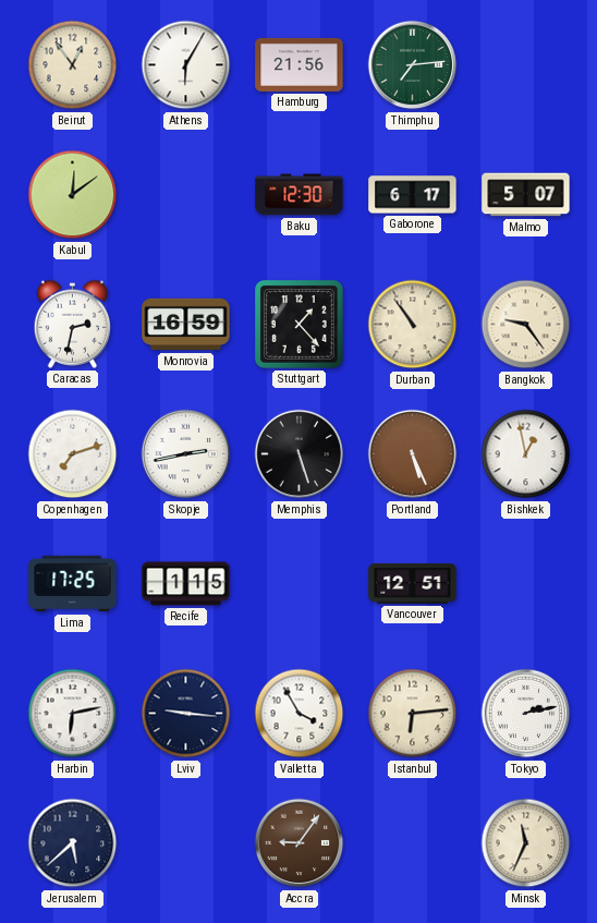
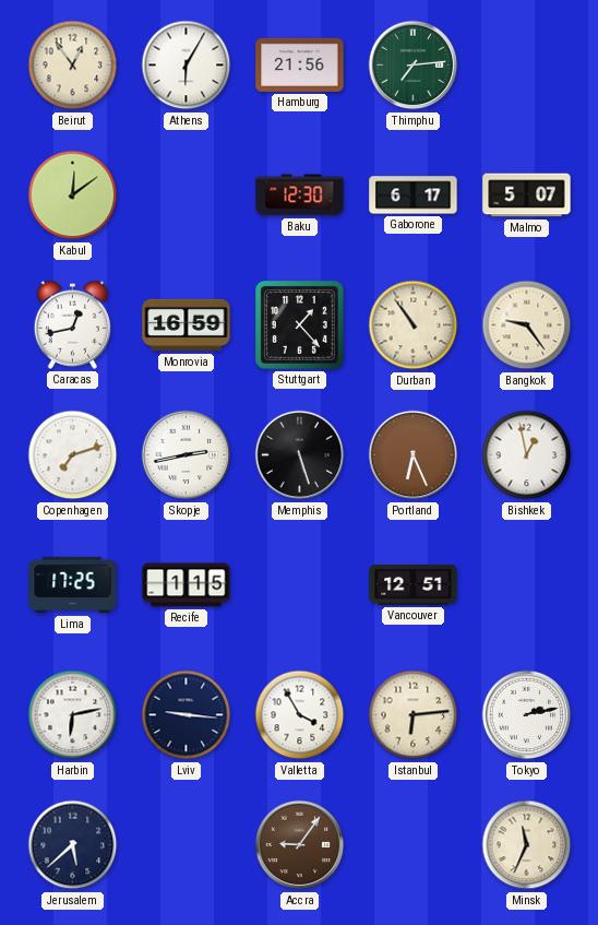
Caracas: 2:32 -> 12:43 (73, 324)
Portland: 5:26 -> 6:26 (414, 455)
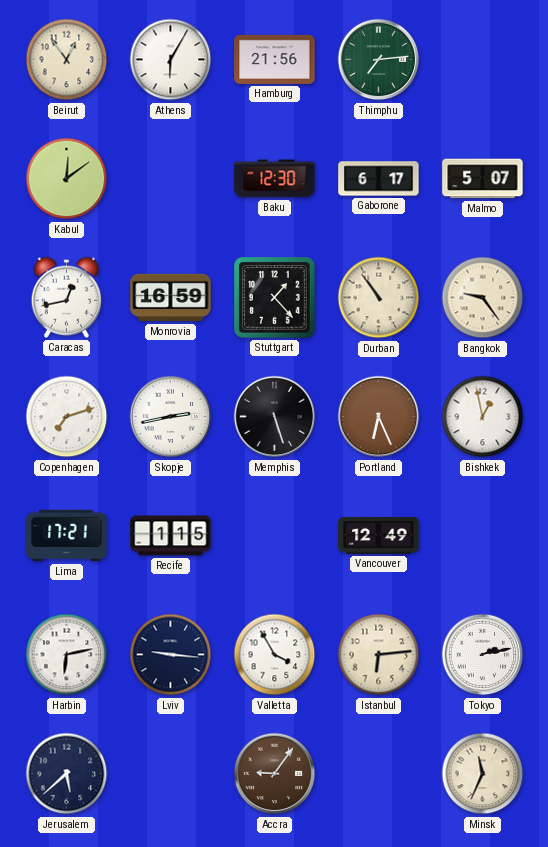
Lima: 17:25 -> 17:21 (67, 536)
Vancouver: 12:51 -> 12:49 (379, 536)
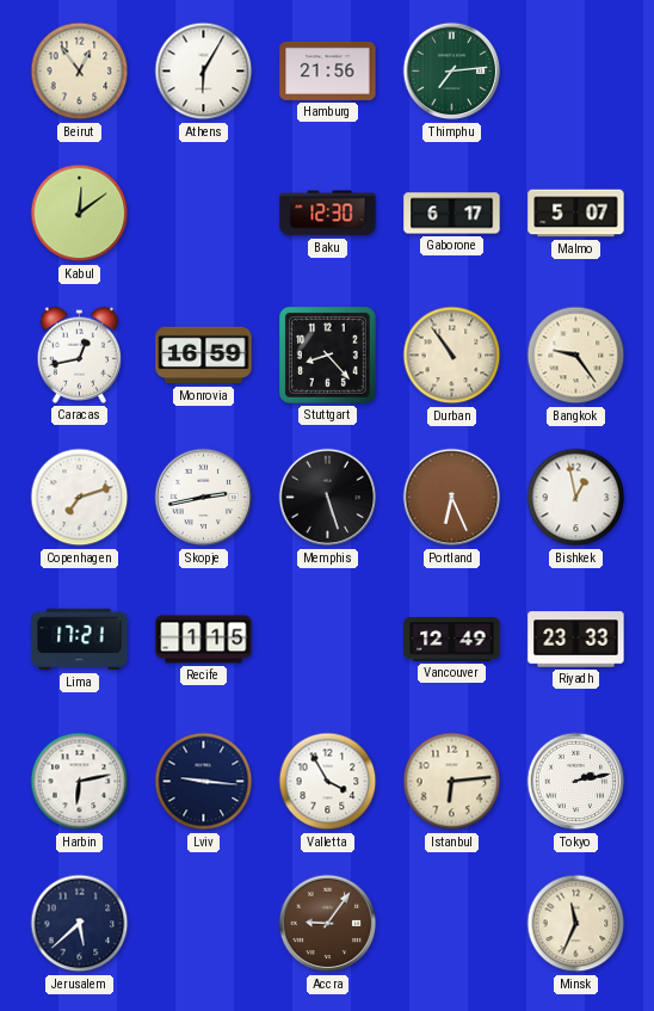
Stuttgart: 1:23 -> 8:23 (328, 356)
Riyadh: none -> 23:33 (576, 640)
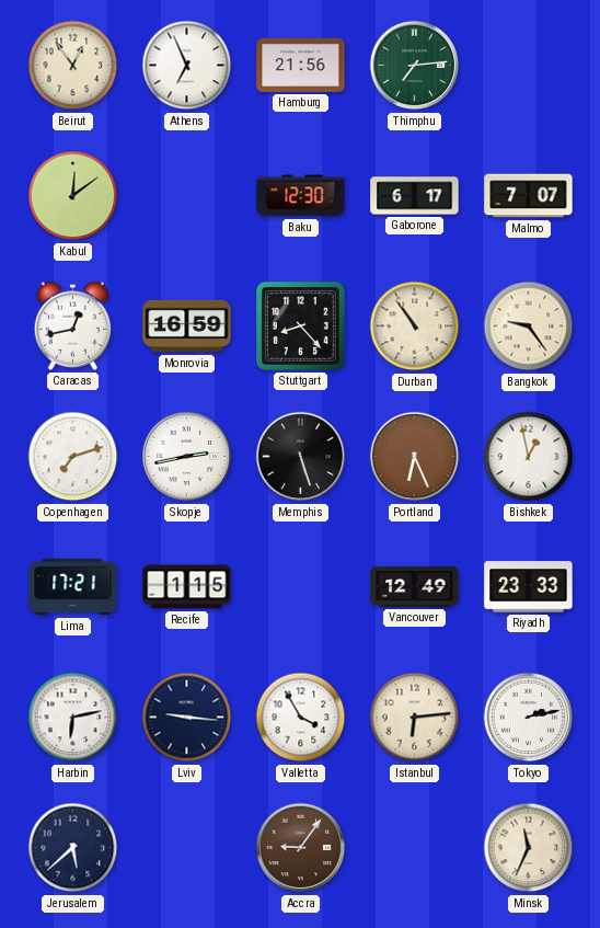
Athens: 6:05 -> 6:56 (187, 66)
Malmo: 5:07 -> 7:07 (529, 196)
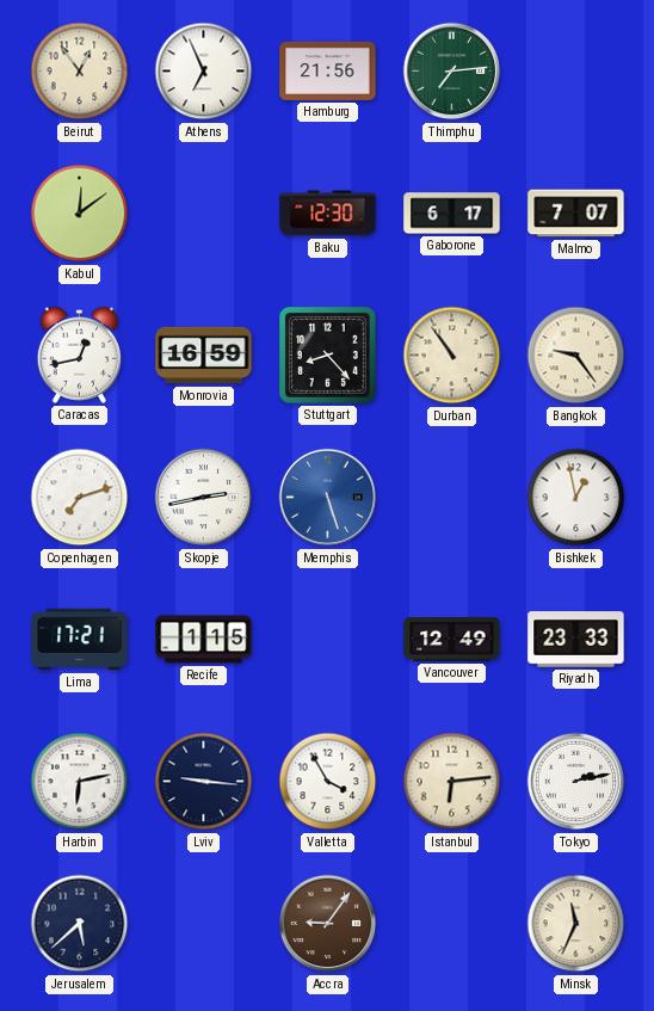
Memphis dial: black -> blue (328, 498)
Portland: 6:26 -> none (415, 457)
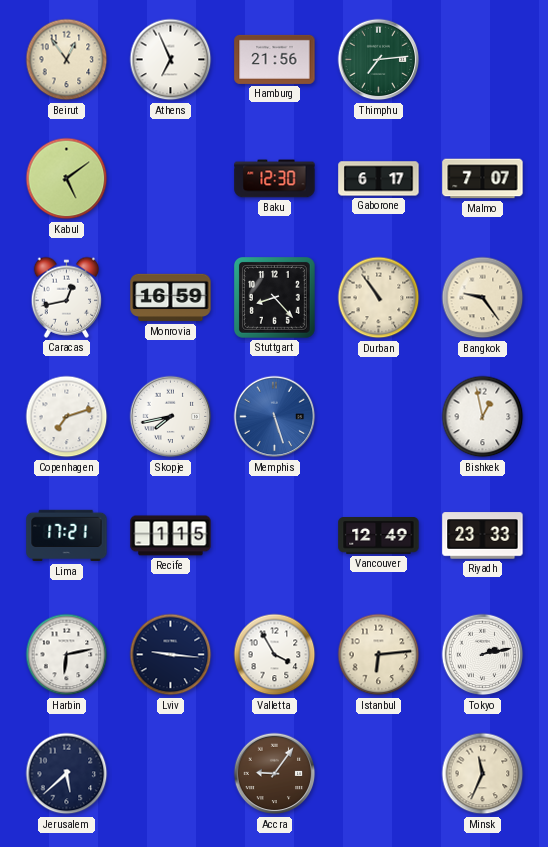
Kabul: 12:09 -> 5:09 (67, 179)
Skopje: 2:43 -> 7:43 (171, 417)
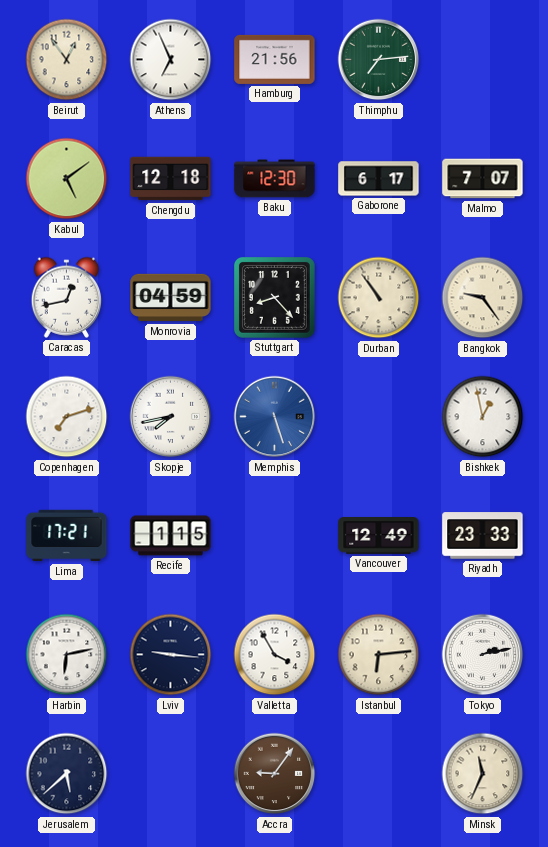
Chengdu: none -> 12:18 (171, 179)
Monrovia: 16:59 -> 04:59 (171, 298)
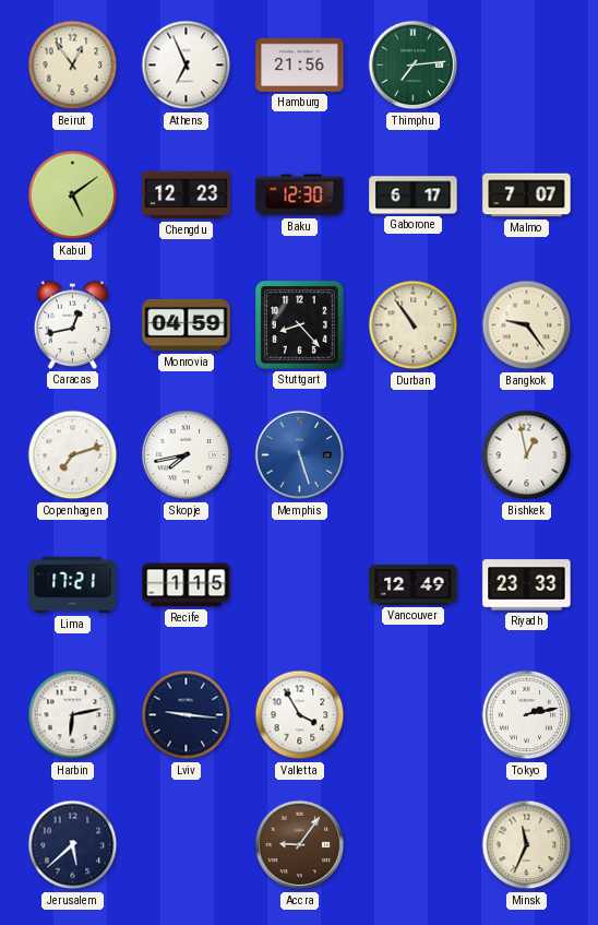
Chengdu: 12:18 -> 12:23 (187, 195)
Istanbul: 6:14 -> none (379, 655)
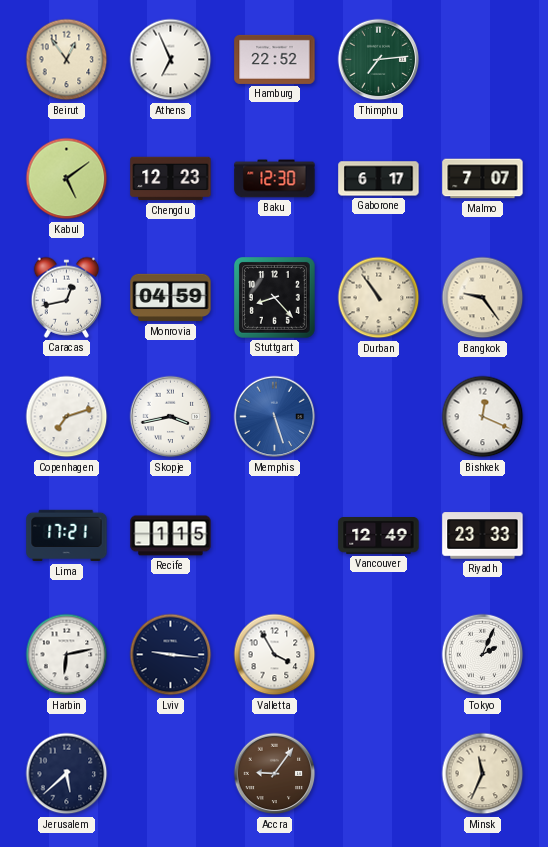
Hamburg: 21:56 -> 22:52 (275, 59)
Skopje: 7:43 -> 3:43 (171, 417)
Bishkek: 12:58 -> 12:19 (483, 417)
Tokyo: 2:13 -> 2:04 (483, 655)
